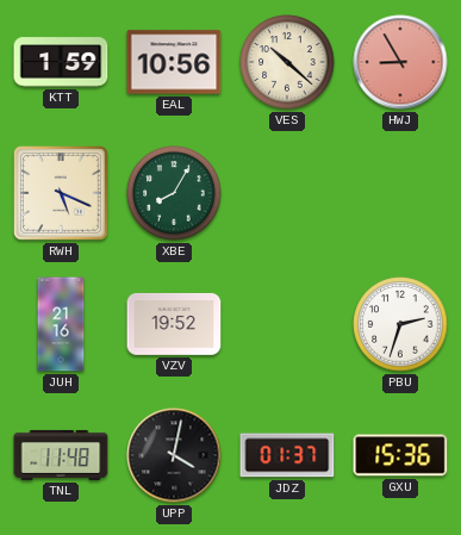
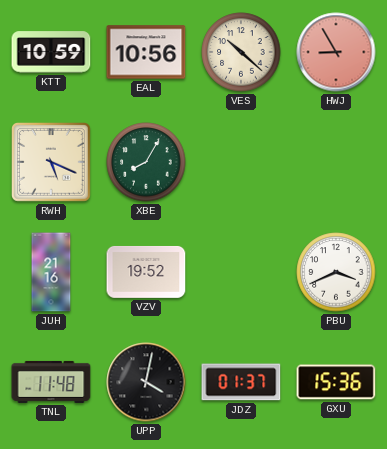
KTT: 1:59 -> 10:59 (51, 52)
PBU: 2:33 -> 3:41 (336, 272)
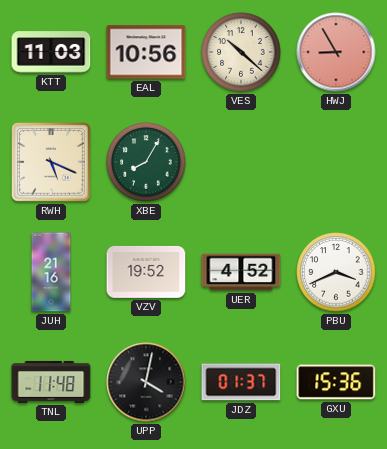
KTT: 10:59 -> 11:03 (51, 52)
UER: none -> 4:52 (241, 272)
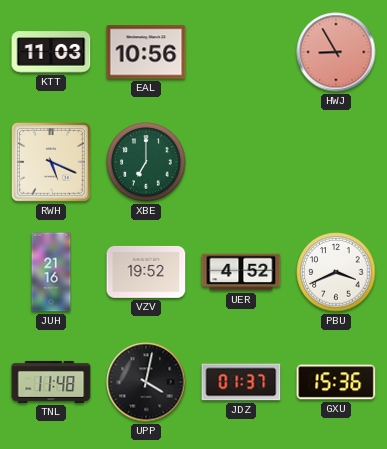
VES: 10:22 -> none (241, 52)
XBE: 8:05 -> 7:00 (146, 162)
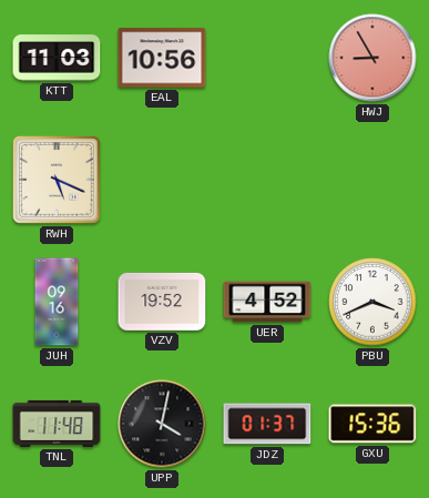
XBE: 7:00 -> none (146, 162)
JUH: 21:16 -> 09:16 (57, 302)
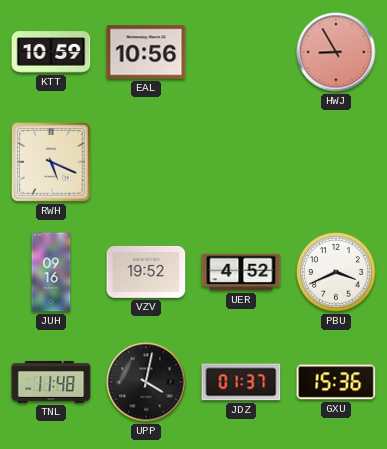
KTT: 11:03 -> 10:59 (51, 52)
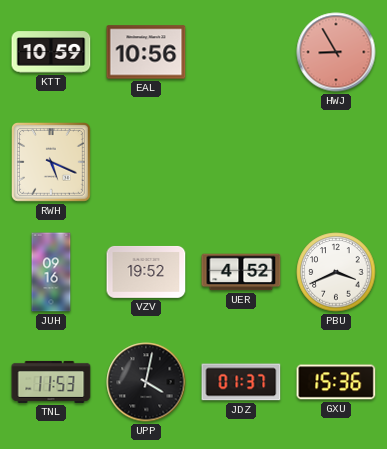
TNL: 11:48 -> 11:53 (51, 382)
